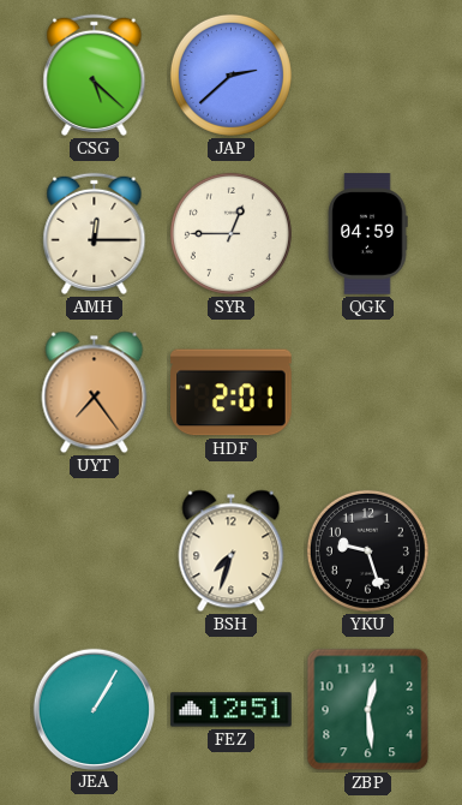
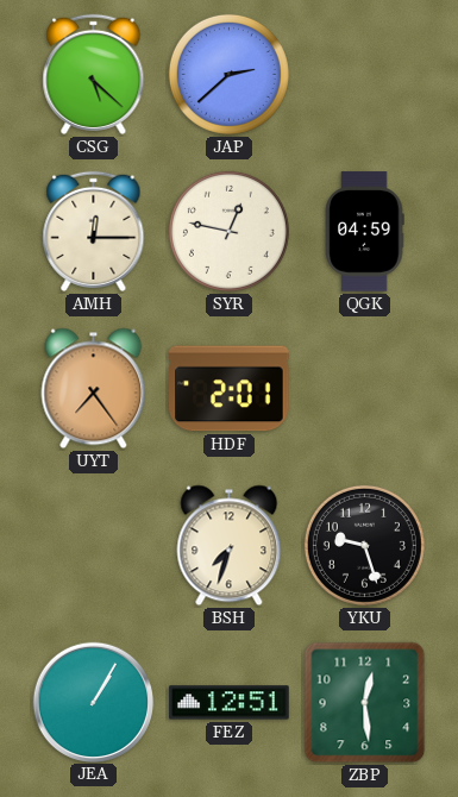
SYR: 12:45 -> 12:47 (228, 231)
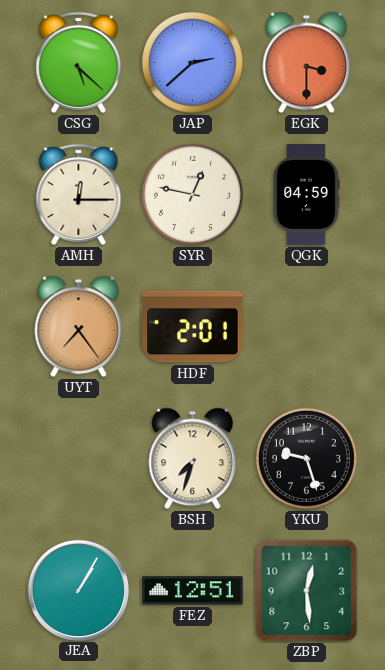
EGK: none -> 3:30 (307, 63)
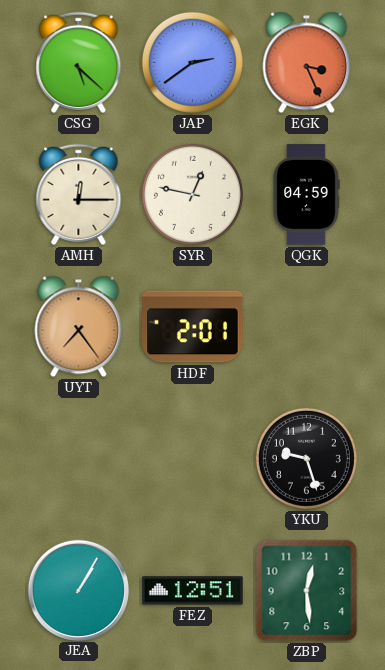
JAP: 2:38 -> 2:39 (192, 62)
EGK: 3:30 -> 3:26 (307, 63)
BSH: 7:33 -> none (193, 459)
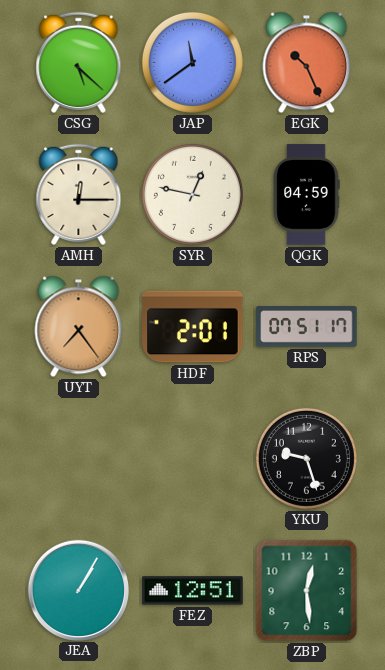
JAP: 2:39 -> 11:39 (192, 62)
EGK: 3:26 -> 10:26 (307, 63)
RPS: none -> 07:51 (307, 327)
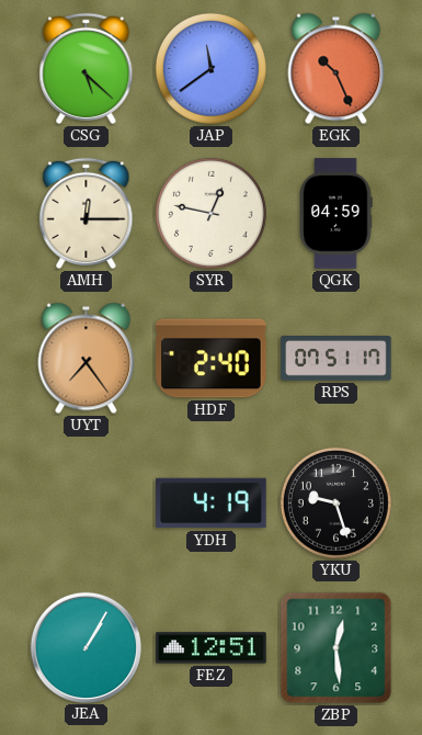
HDF: 2:01 -> 2:40 (212, 359)
YDH: none -> 4:19 (212, 504)
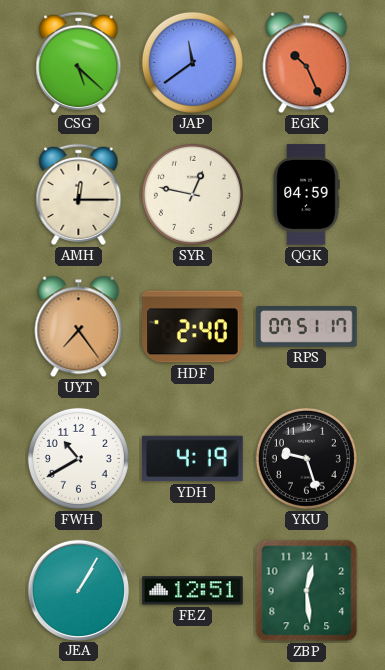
FWH: none -> 10:40 (78, 458)
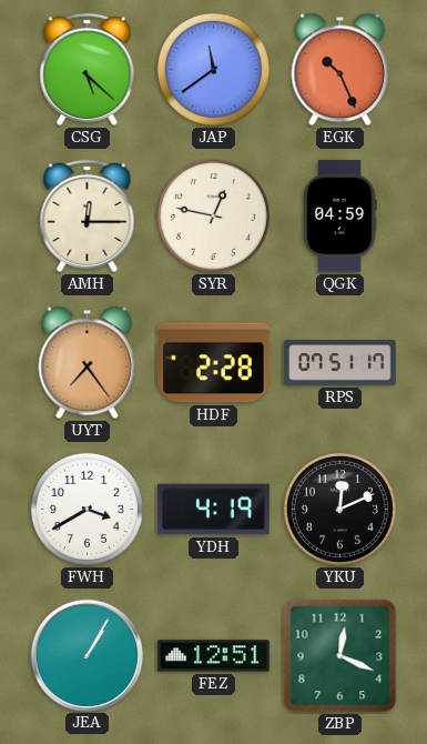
HDF: 2:40 -> 2:28 (214, 363)
FWH: 10:40 -> 3:40 (87, 509)
YKU: 9:27 -> 12:11 (339, 509)
ZBP: 12:29 -> 12:19 (340, 656)
